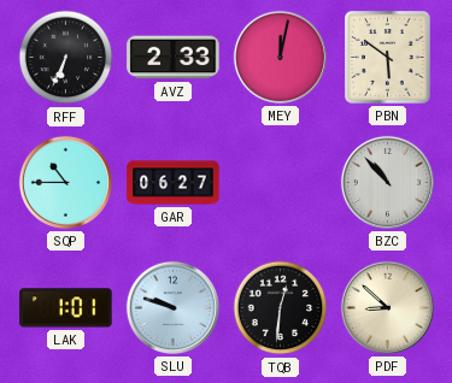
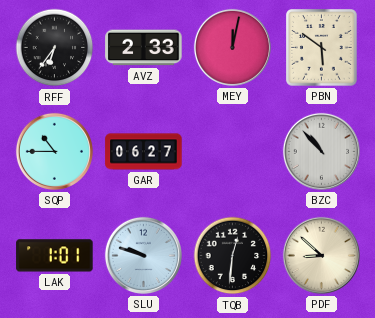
RFF: 6:34 -> 6:36 (55, 48)
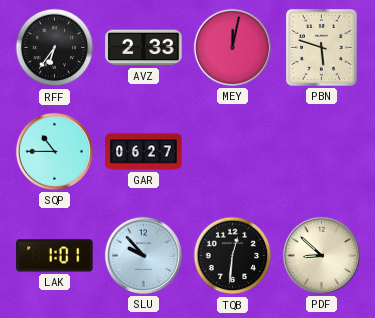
PBN: 5:51 -> 5:48 (322, 48)
BZC: 10:53 -> none (321, 151)
SLU: 9:48 -> 9:53 (143, 255)
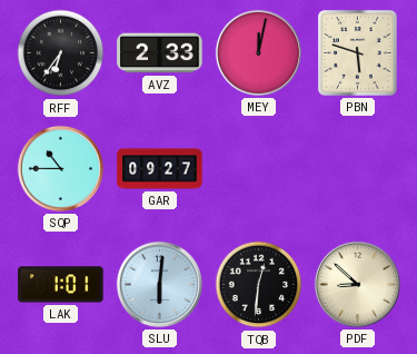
GAR: 06:27 -> 09:27 (160, 169)
SLU: 9:53 -> 6:01 (159, 284)
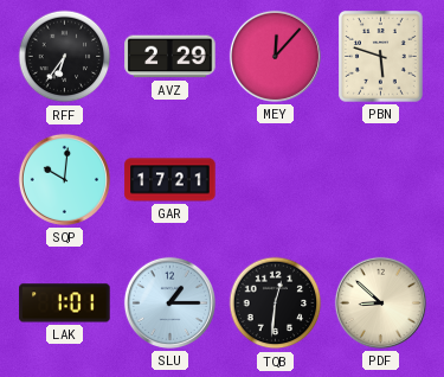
AVZ: 2:33 -> 2:29 (170, 57)
MEY: 12:02 -> 12:07 (275, 56)
SQP: 10:45 -> 10:01 (64, 179)
GAR: 09:27 -> 17:21 (170, 180)
SLU: 6:01 -> 1:15 (169, 302)
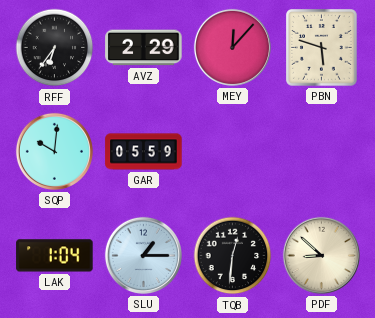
GAR: 17:21 -> 05:59 (144, 152)
LAK: 1:01 -> 1:04 (55, 256)
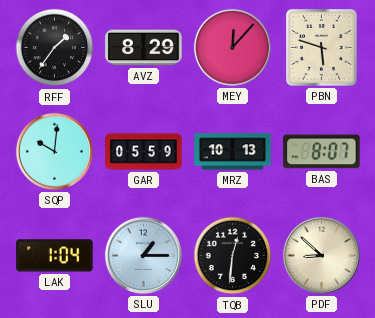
RFF: 6:36 -> 1:36 (55, 48)
AVZ: 2:29 -> 8:29 (144, 48)
MRZ: none -> 10:13 (233, 152)
BAS: none -> 8:07 (322, 152)
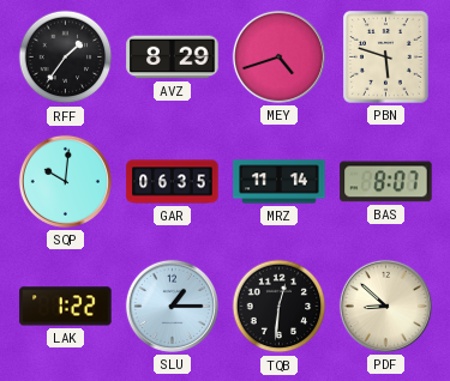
MEY: 12:07 -> 4:42 (278, 56)
GAR: 05:59 -> 06:35 (173, 182)
MRZ: 10:13 -> 11:14 (280, 182)
LAK: 1:04 -> 1:22 (66, 307)
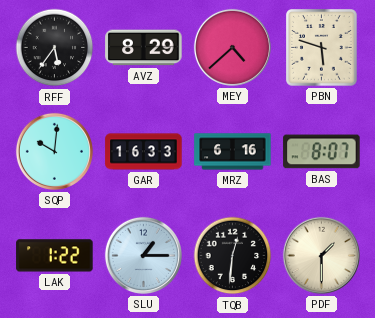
RFF: 1:36 -> 5:36 (55, 48)
MEY: 4:42 -> 4:38 (232, 47)
GAR: 06:35 -> 16:33 (144, 152)
MRZ: 11:14 -> 6:16 (233, 152)
PDF: 8:52 -> 1:30 (321, 255)
